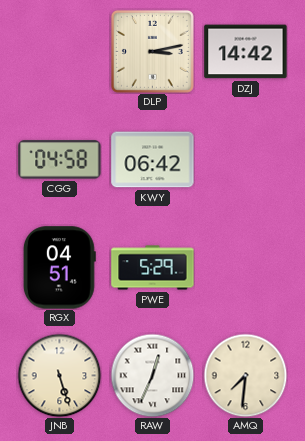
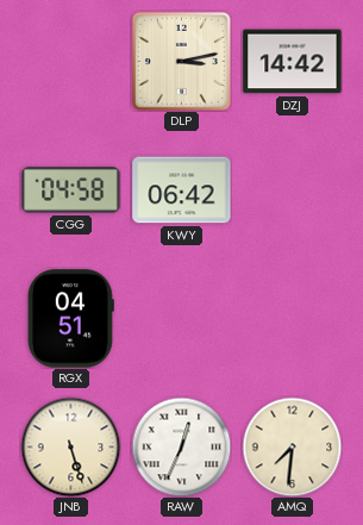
PWE: 5:29 -> none (153, 268)
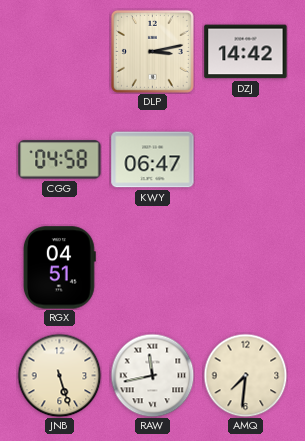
KWY: 06:42 -> 06:47 (153, 160)
RAW: 12:34 -> 11:43 (152, 375)
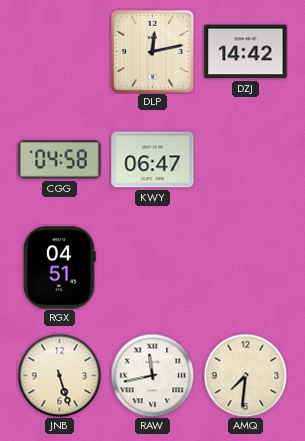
DLP: 3:13 -> 12:13 (152, 51)
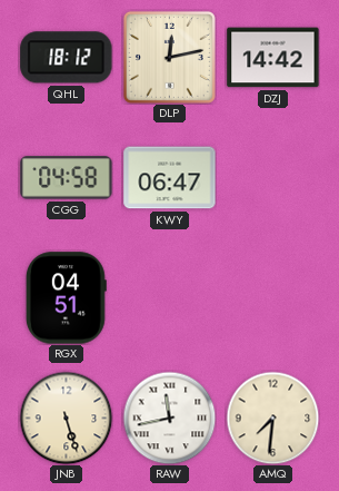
QHL: none -> 18:12 (67, 58)
